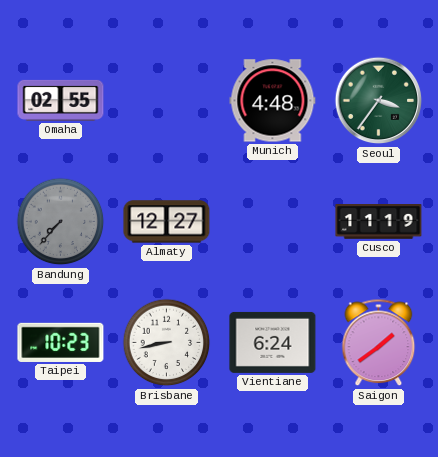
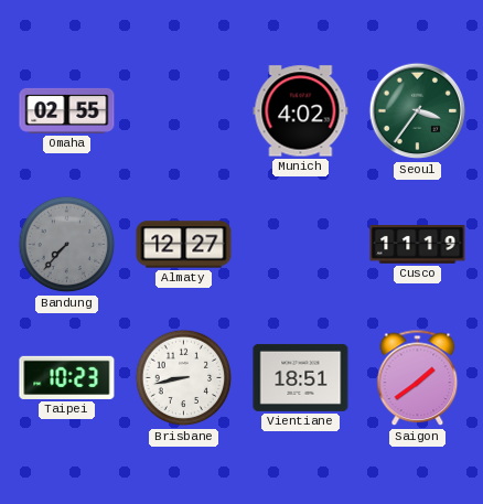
Munich: 4:48 -> 4:02 (301, 111)
Vientiane: 6:24 -> 18:51 (301, 377)
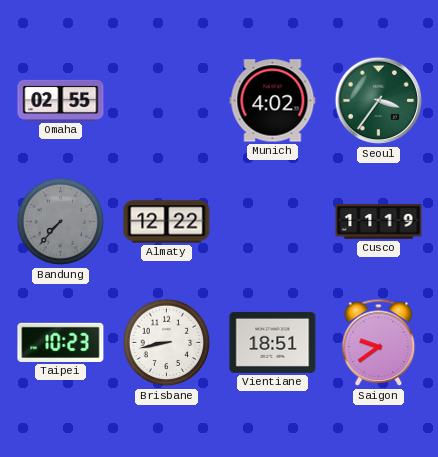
Almaty: 12:27 -> 12:22 (167, 222)
Saigon: 1:39 -> 9:39 (379, 343)
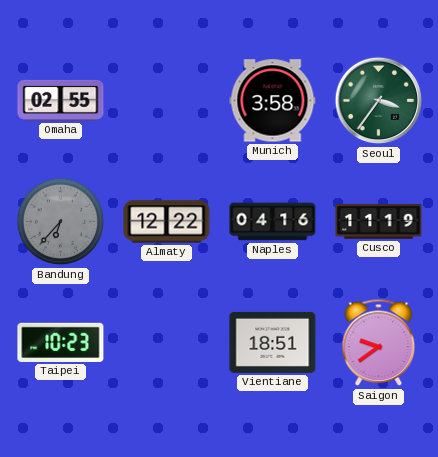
Munich: 4:02 -> 3:58 (273, 101)
Bandung: 7:37 -> 6:37 (61, 222)
Naples: none -> 04:16 (273, 222)
Brisbane: 8:43 -> none (167, 343)
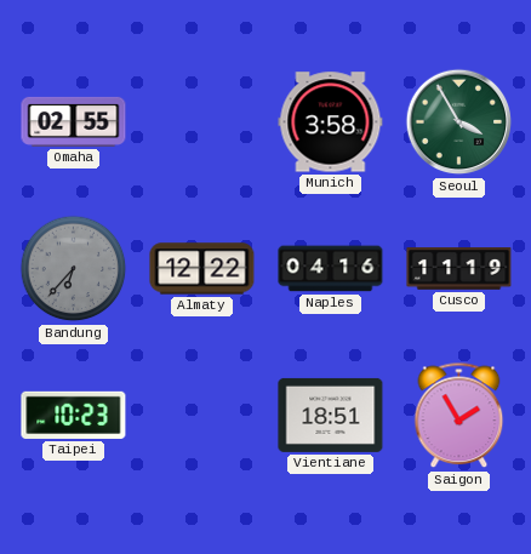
Seoul: 3:36 -> 3:55 (459, 122)
Saigon: 9:39 -> 1:55 (459, 416)
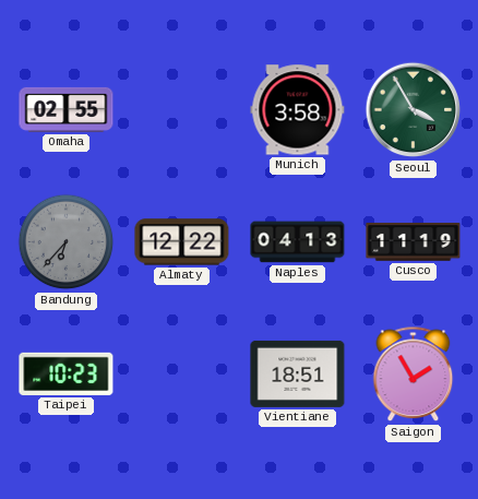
Naples: 04:16 -> 04:13 (298, 242)
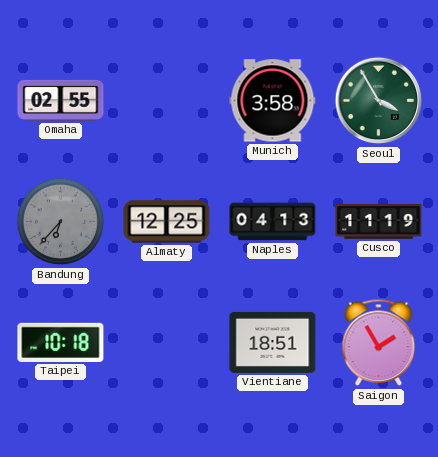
Almaty: 12:22 -> 12:25 (167, 222)
Taipei: 10:23 -> 10:18 (61, 342)
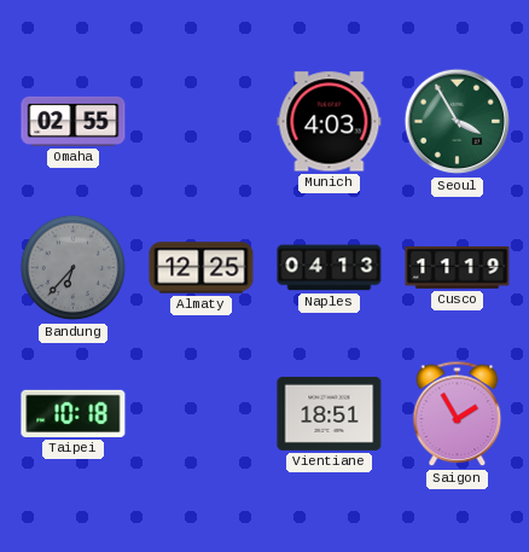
Munich: 3:58 -> 4:03 (330, 122)
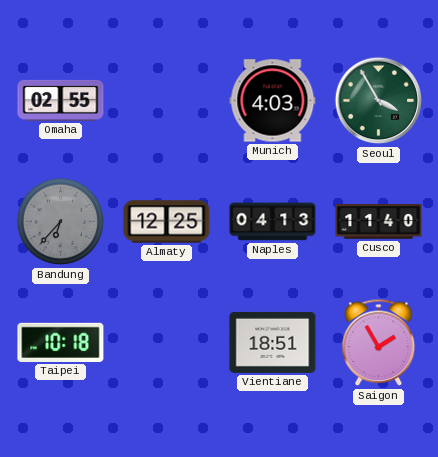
Cusco: 11:19 -> 11:40 (379, 222)
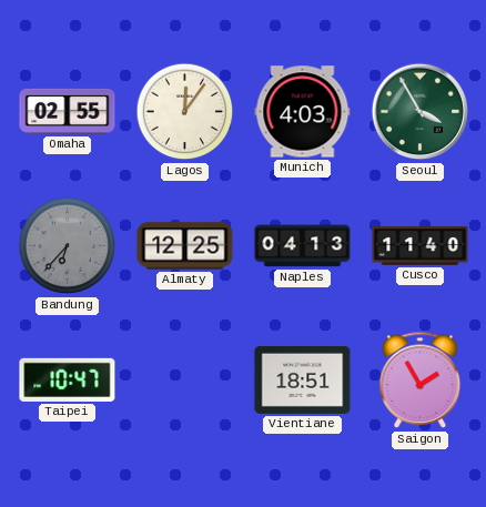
Lagos: none -> 12:06 (185, 112)
Taipei: 10:18 -> 10:47 (68, 379)
